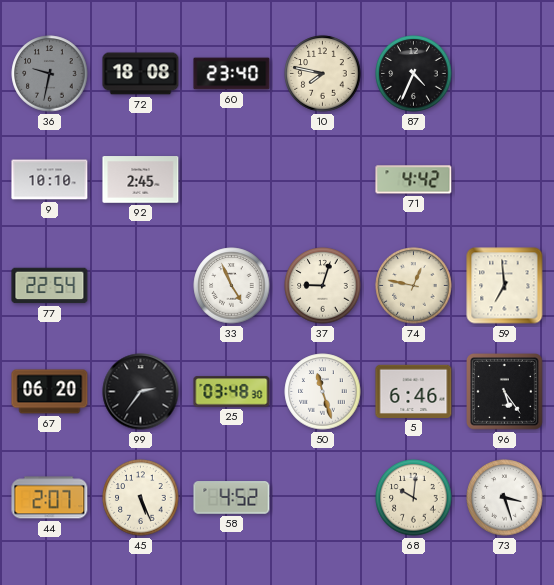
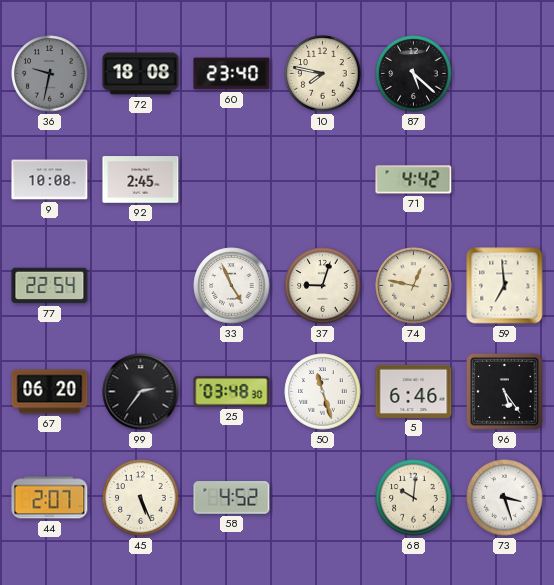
87: 4:34 -> 5:22 (414, 74)
9: 10:10 -> 10:08 (50, 180)
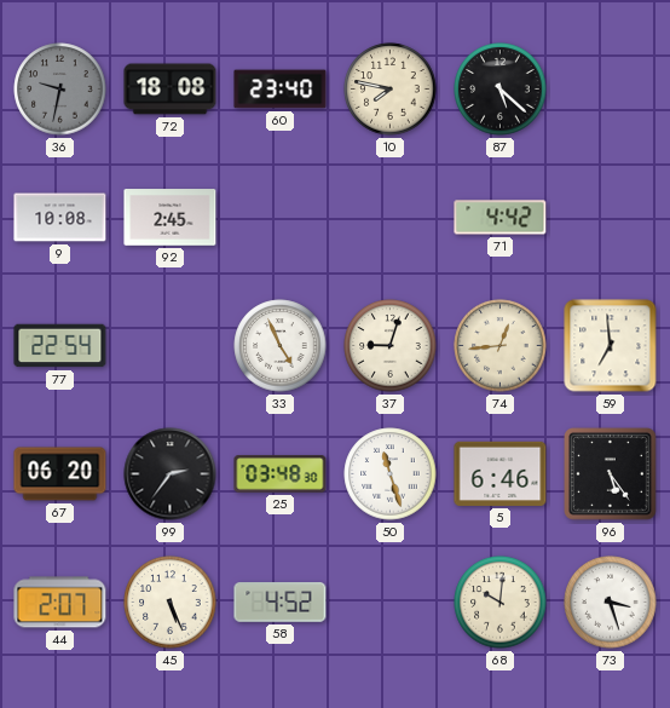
74: 12:47 -> 12:44 (501, 346)
